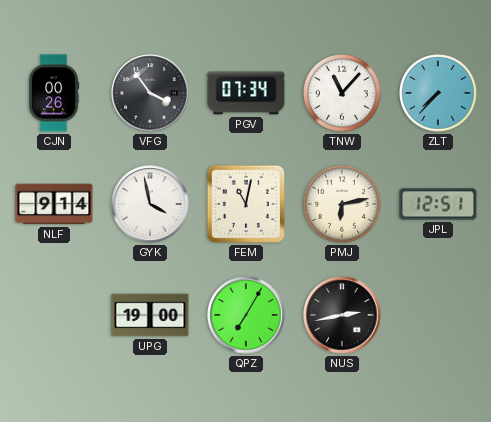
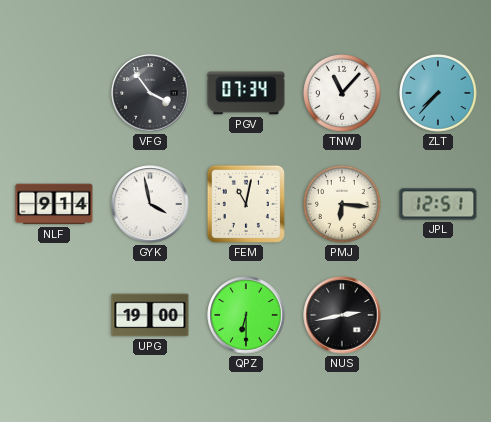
CJN: 00:26 -> none (54, 93)
PMJ: 6:13 -> 6:16 (343, 205)
QPZ: 7:05 -> 6:30 (246, 315)
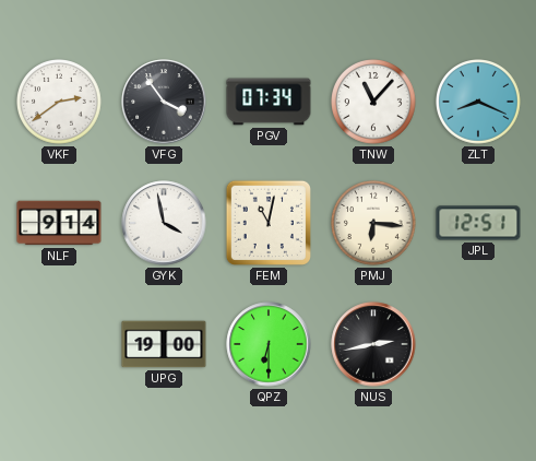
VKF: none -> 2:39 (60, 103)
ZLT: 7:37 -> 8:19 (479, 103)
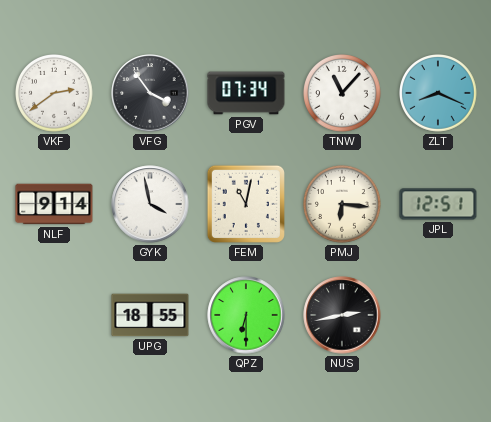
UPG: 19:00 -> 18:55 (150, 315)
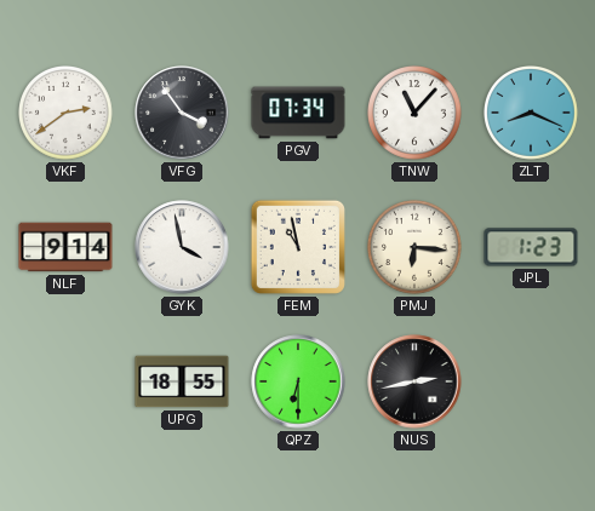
FEM: 11:02 -> 10:58 (298, 247)
JPL: 12:51 -> 1:23 (531, 247)
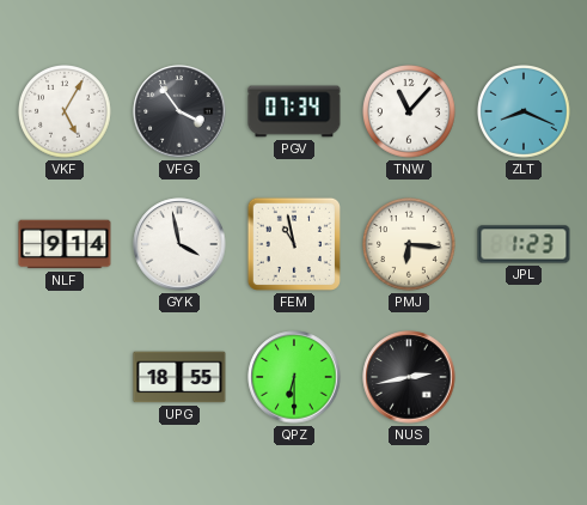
VKF: 2:39 -> 5:05 (66, 112)
